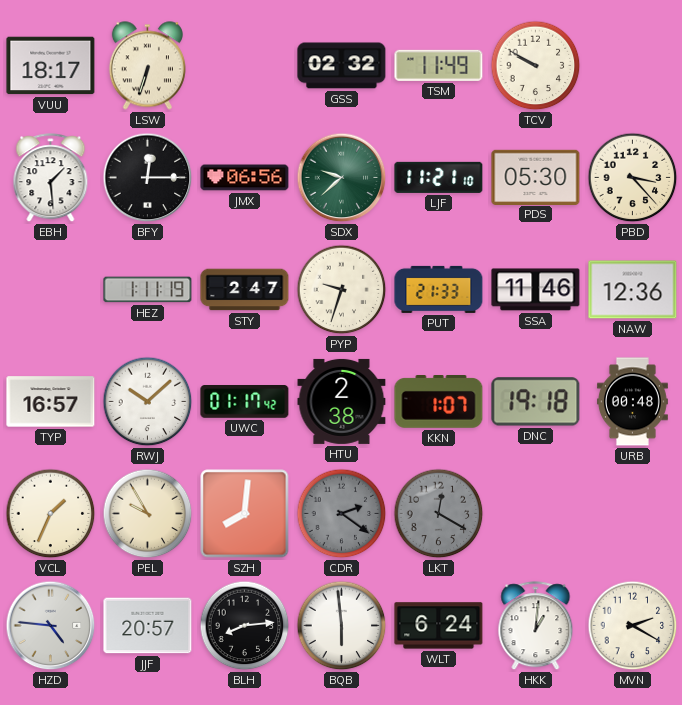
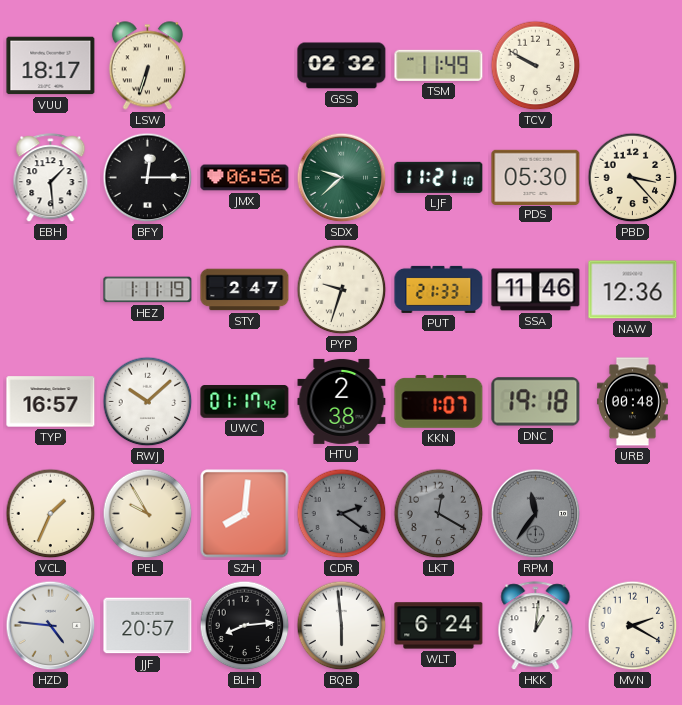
RPM: none -> 11:36 (536, 514)
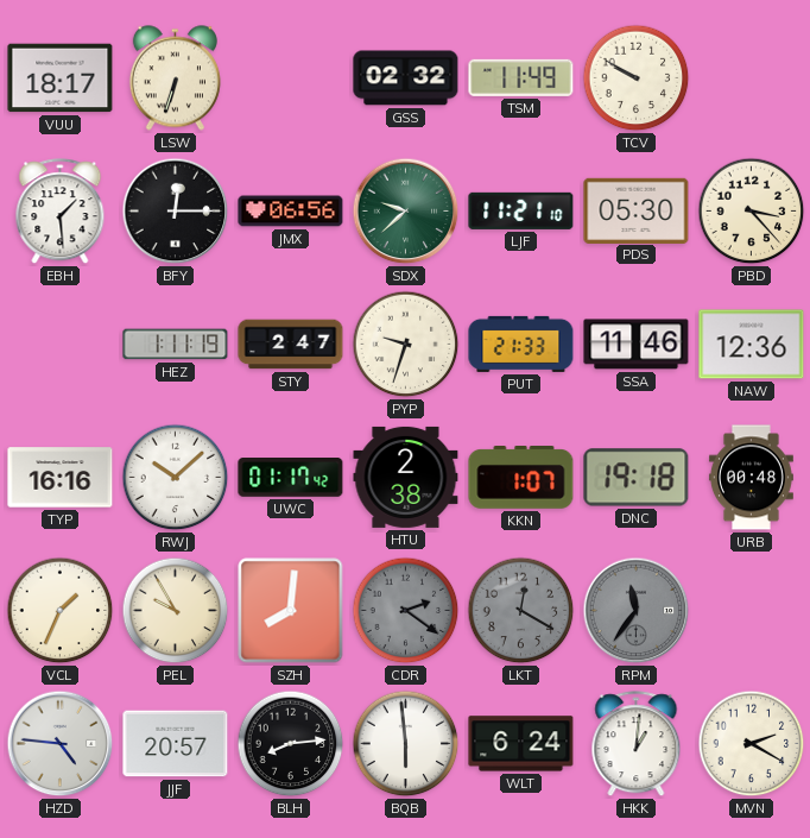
TYP: 16:57 -> 16:16 (61, 478)
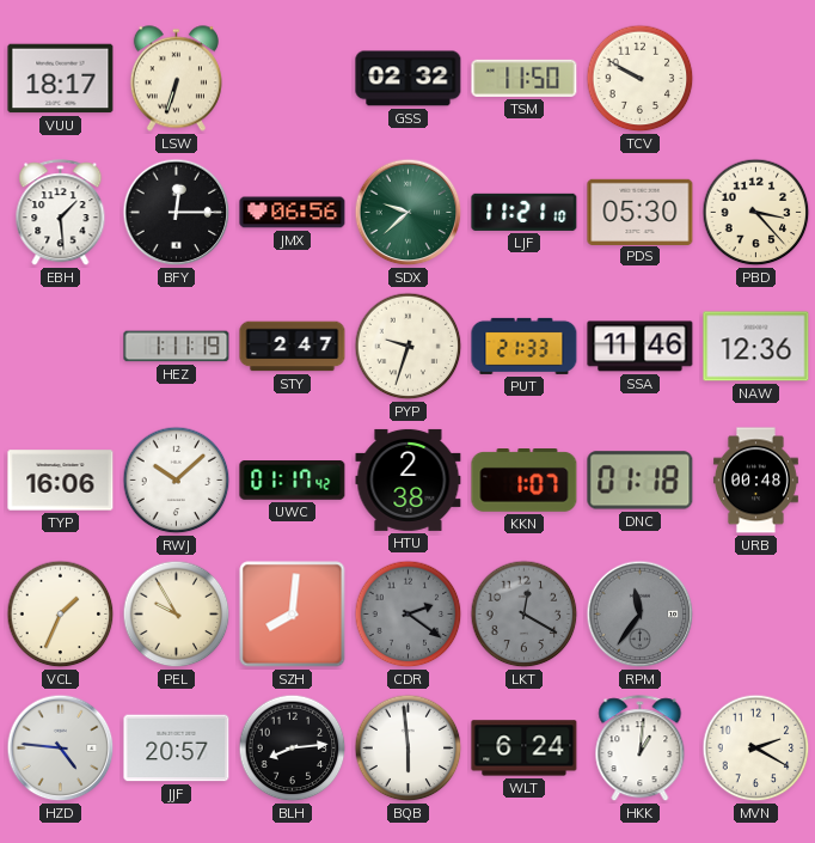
TSM: 11:49 -> 11:50 (525, 78)
TYP: 16:16 -> 16:06 (61, 481)
DNC: 19:18 -> 01:18 (641, 481)
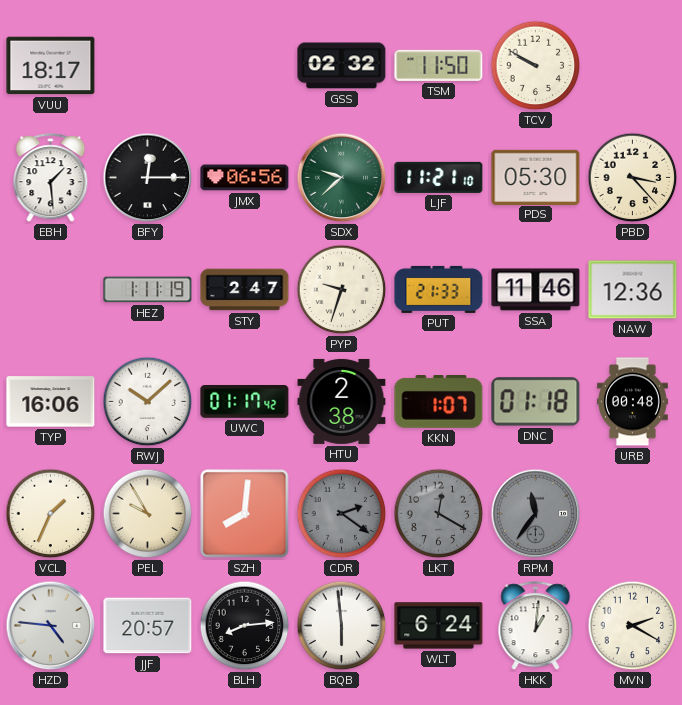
LSW: 6:33 -> none (176, 79)
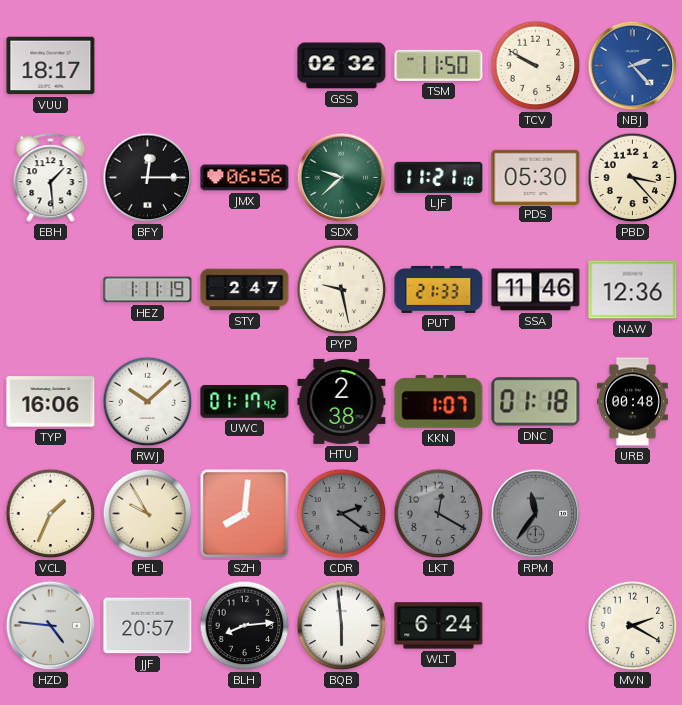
NBJ: none -> 2:23 (633, 66)
PYP: 9:33 -> 9:28 (342, 290)
HKK: 1:01 -> none (536, 626)
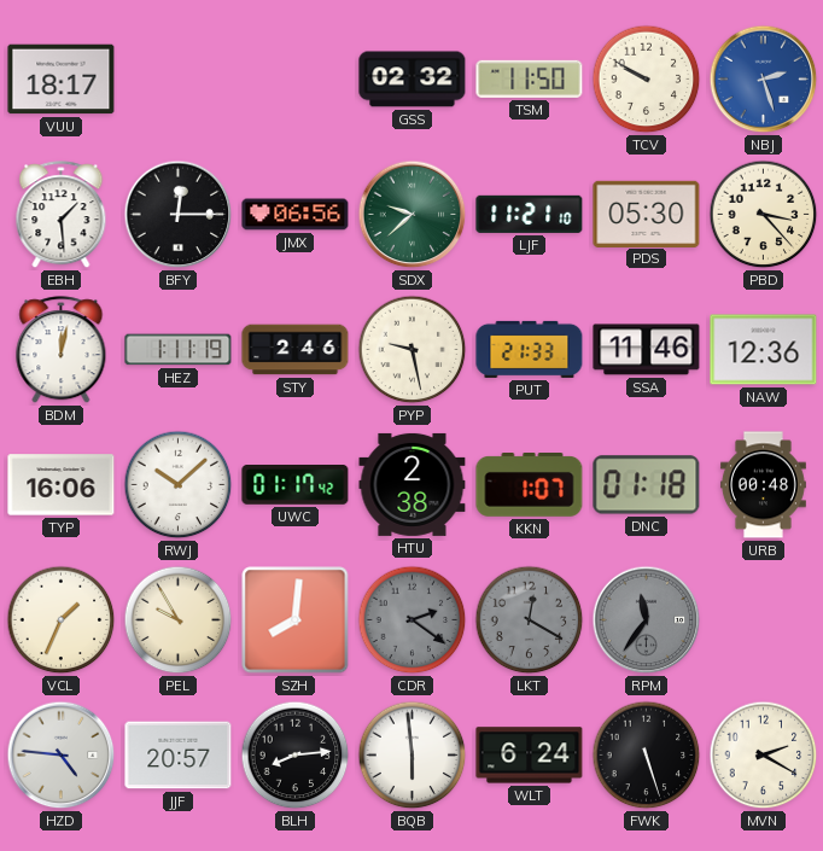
NBJ: 2:23 -> 2:27 (764, 80)
BDM: none -> 12:02 (62, 350)
STY: 2:47 -> 2:46 (296, 350)
FWK: none -> 5:27 (647, 756)
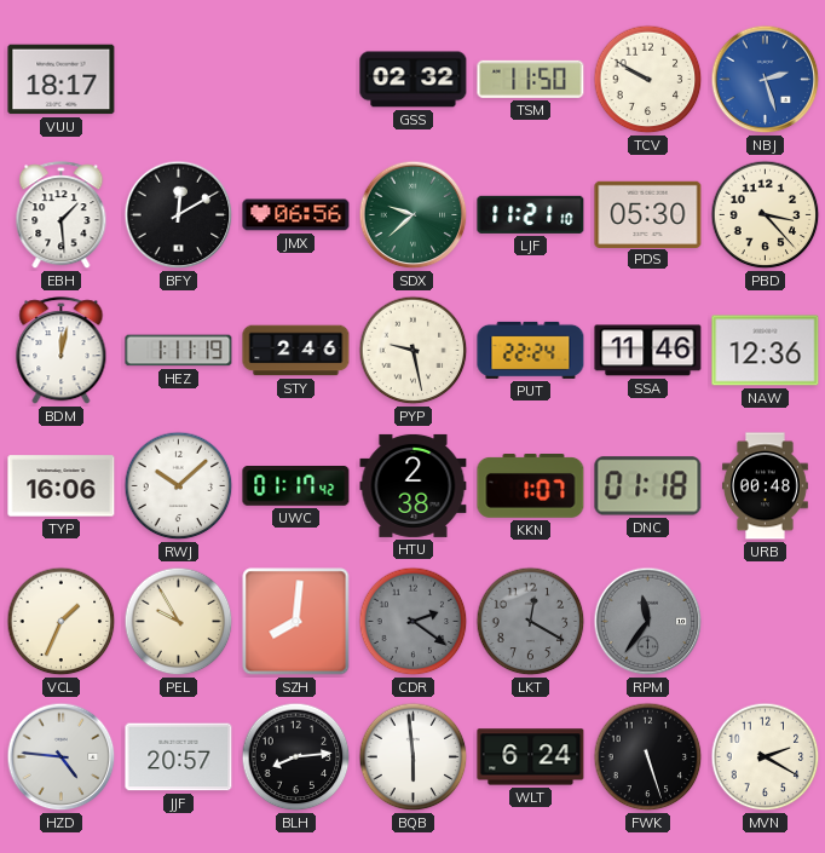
BFY: 12:15 -> 12:10 (179, 215)
PUT: 21:33 -> 22:24 (531, 350)
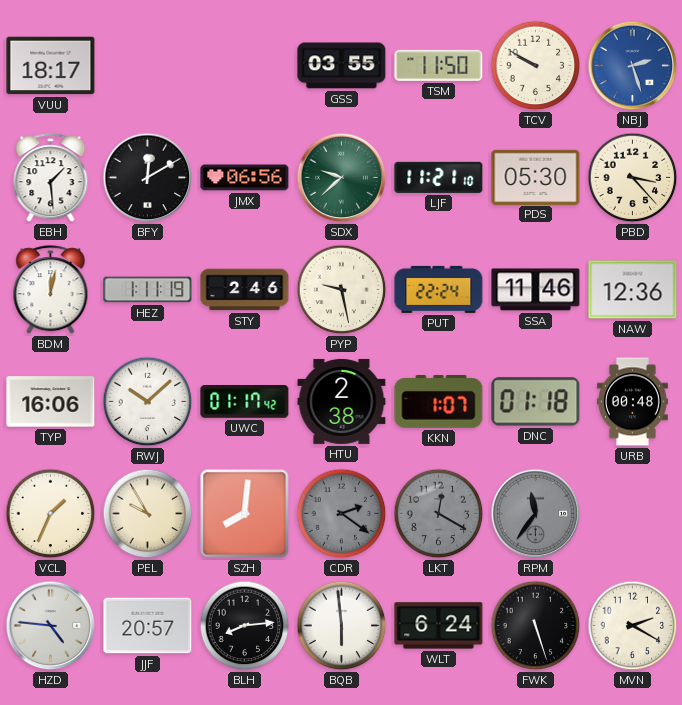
GSS: 02:32 -> 03:55 (342, 66)
